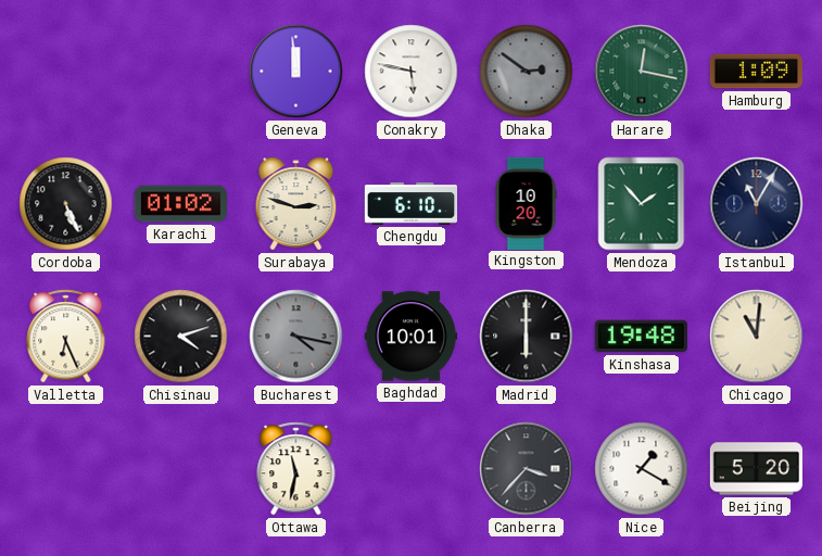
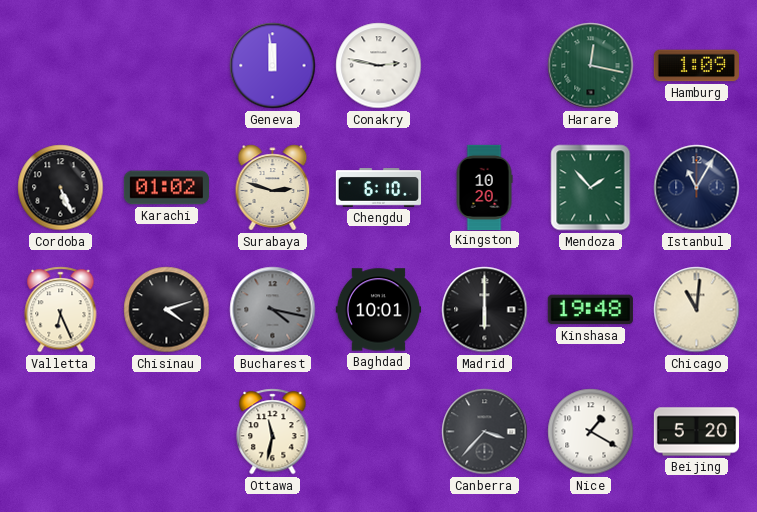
Conakry: 5:47 -> 2:47 (379, 66)
Dhaka: 2:51 -> none (527, 72)
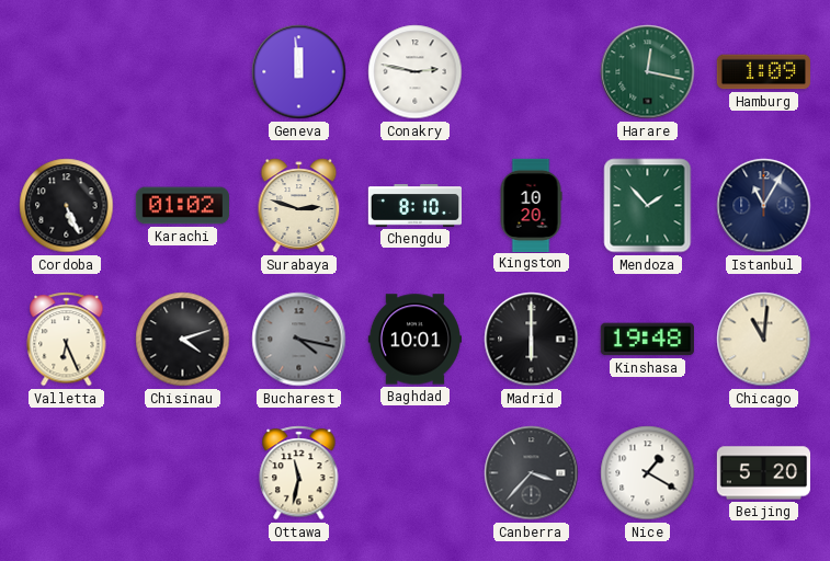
Chengdu: 6:10 -> 8:10 (414, 206)
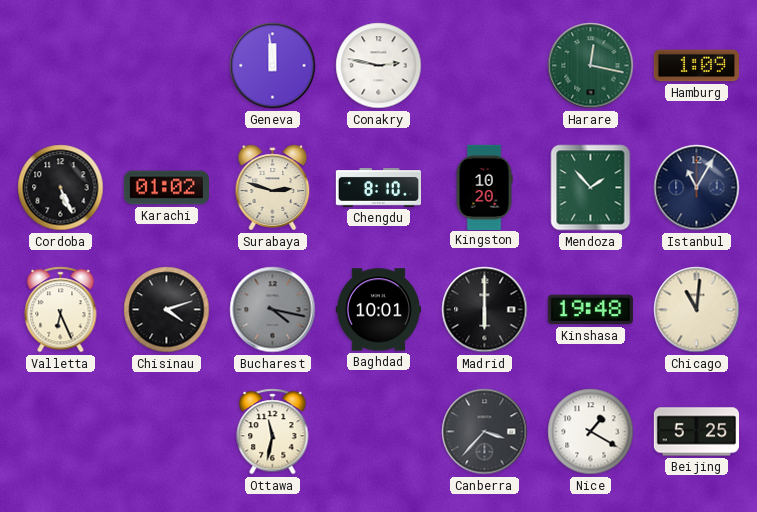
Beijing: 5:20 -> 5:25 (696, 432)
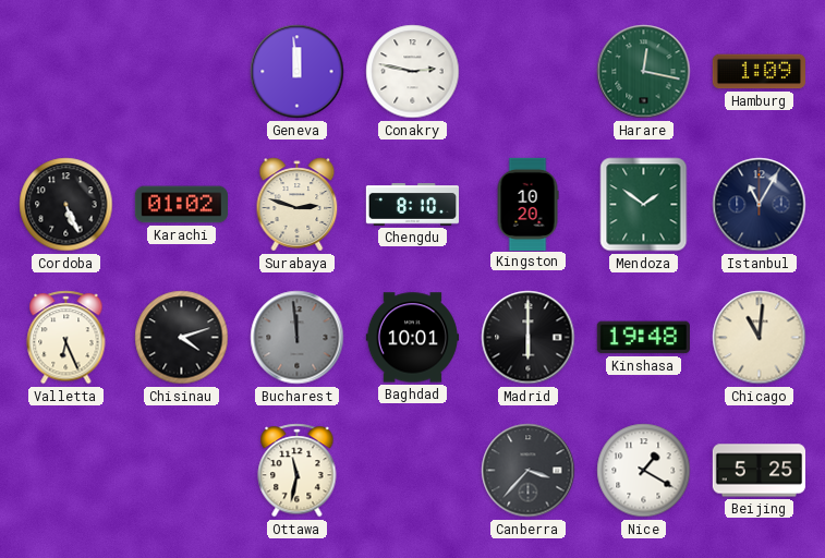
Mendoza: 1:53 -> 1:51 (644, 205)
Bucharest: 4:17 -> 11:59 (298, 338)
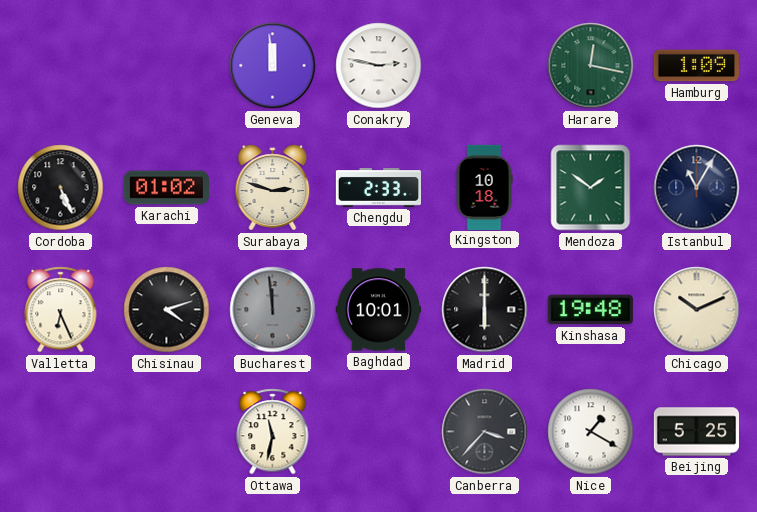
Chengdu: 8:10 -> 2:33 (378, 188)
Kingston: 10:20 -> 10:18 (484, 187)
Chicago: 11:01 -> 10:11 (697, 310)
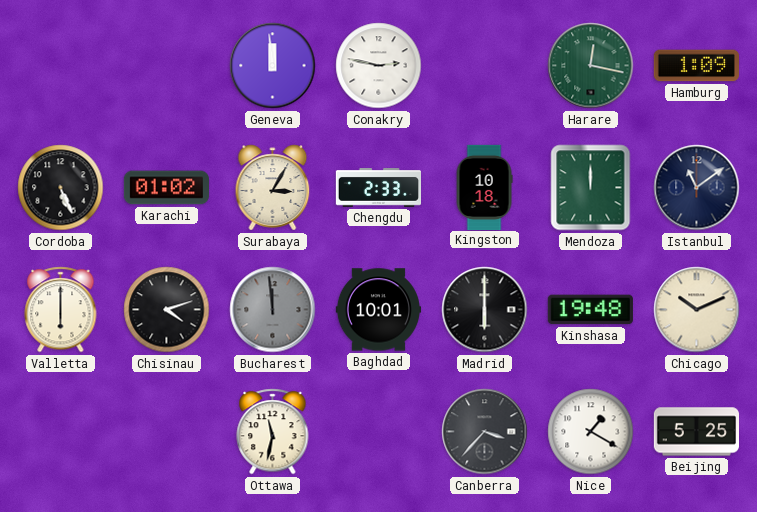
Surabaya: 2:48 -> 3:05 (273, 188)
Mendoza: 1:51 -> 12:00 (591, 188)
Istanbul: 11:05 -> 11:09 (697, 188)
Valletta: 6:26 -> 6:00 (61, 310)
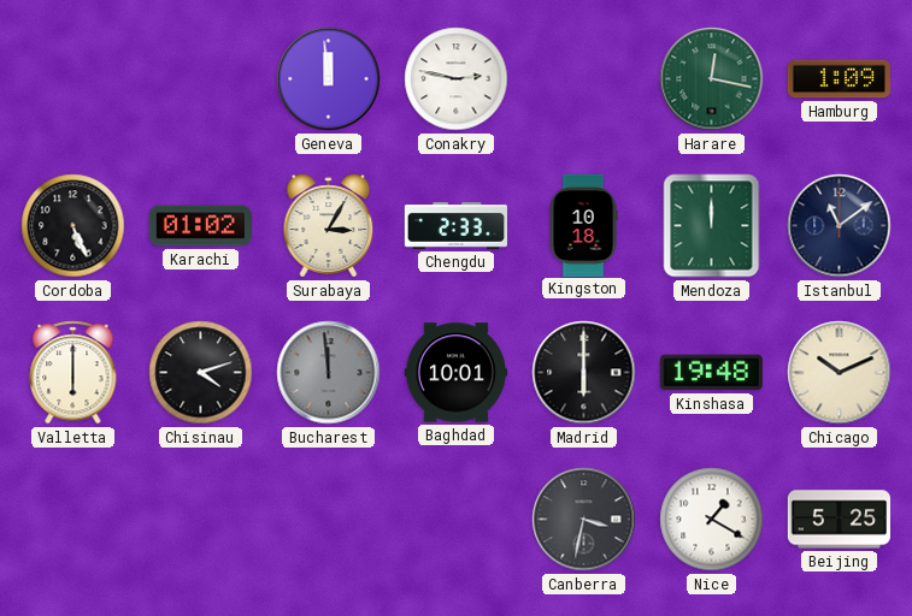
Ottawa: 11:32 -> none (273, 432)
Canberra: 3:37 -> 3:32 (584, 520)
